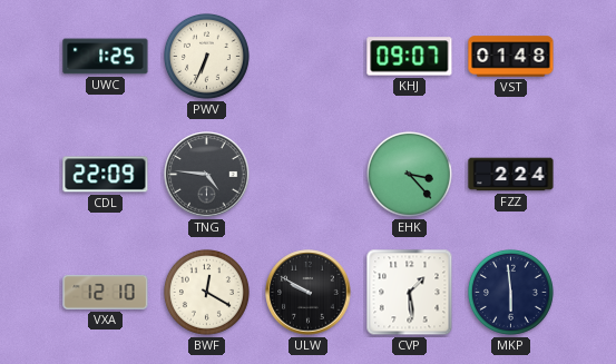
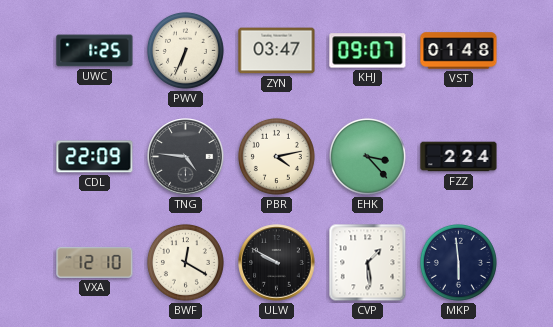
ZYN: none -> 03:47 (277, 51)
PBR: none -> 4:13 (276, 156)
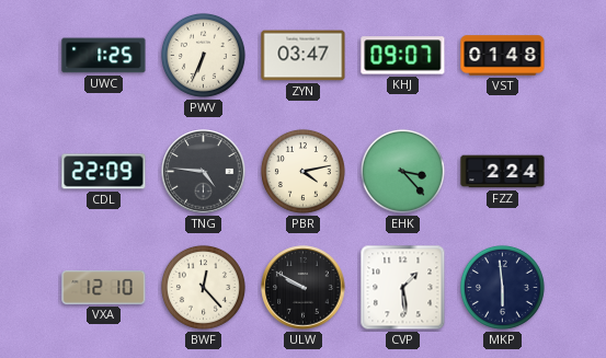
BWF: 12:20 -> 12:23 (203, 287)
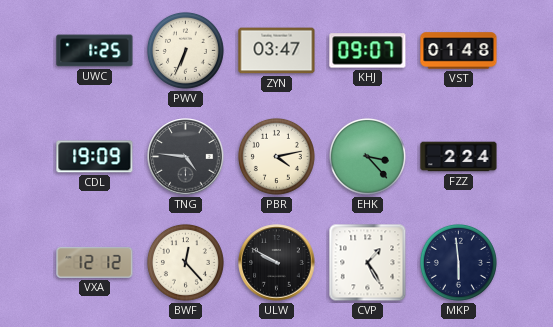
CDL: 22:09 -> 19:09 (95, 157)
VXA: 12:10 -> 12:12 (95, 262)
CVP: 1:29 -> 1:25 (368, 263)
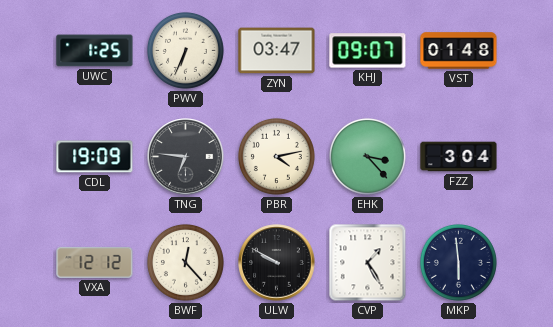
TNG: 4:46 -> 6:46 (186, 157)
FZZ: 2:24 -> 3:04 (459, 157)
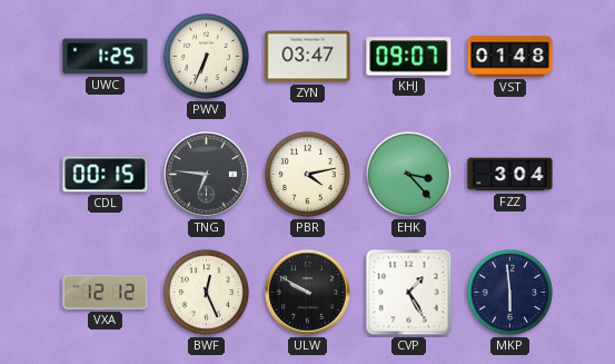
CDL: 19:09 -> 00:15 (106, 175)
BWF: 12:23 -> 12:26 (206, 292)
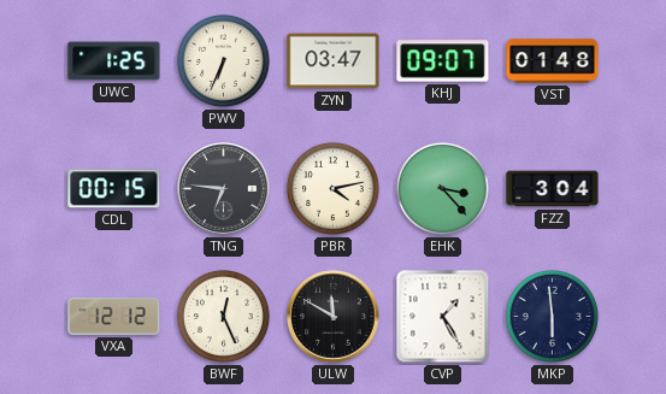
ULW: 9:50 -> 11:50 (334, 317)
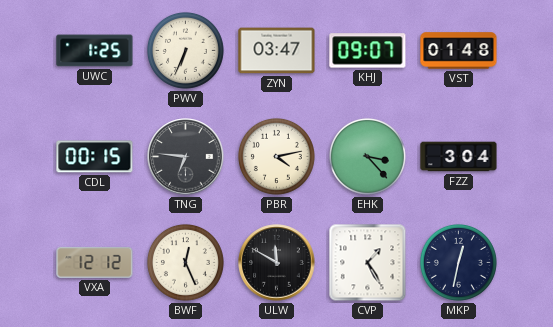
MKP: 5:59 -> 12:32 (458, 262)
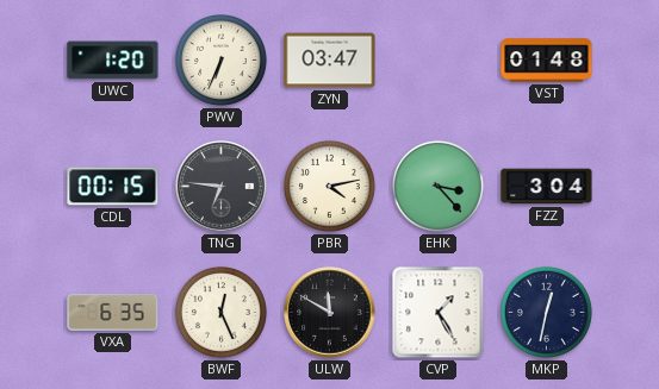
UWC: 1:25 -> 1:20 (113, 61)
KHJ: 09:07 -> none (368, 51)
VXA: 12:12 -> 6:35 (113, 312)
